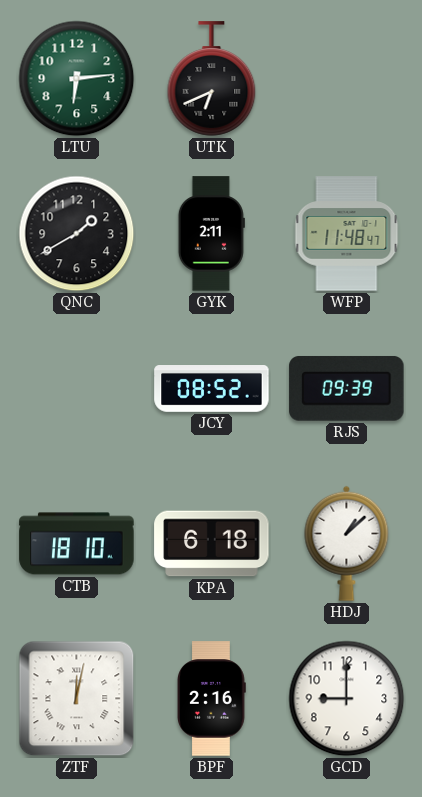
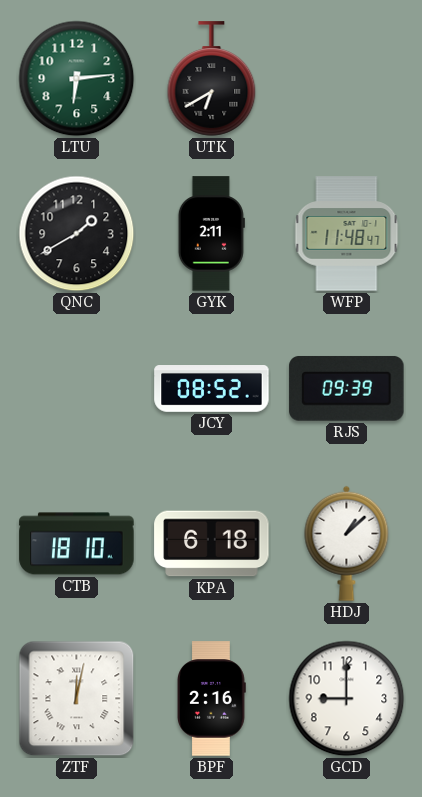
UTK: 6:41 -> 6:40 (212, 79)
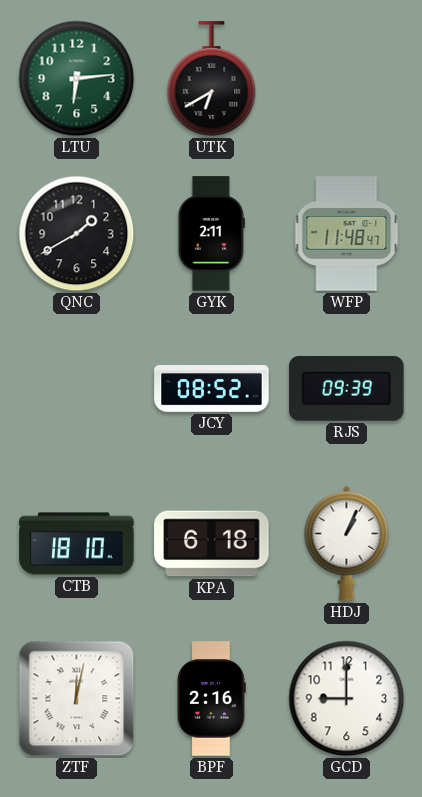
HDJ: 1:08 -> 1:04 (347, 543)
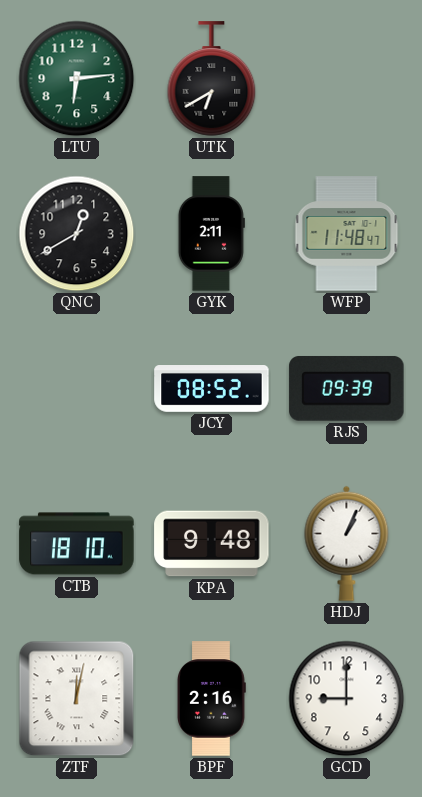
QNC: 1:40 -> 12:40 (77, 234)
KPA: 6:18 -> 9:48 (212, 544)
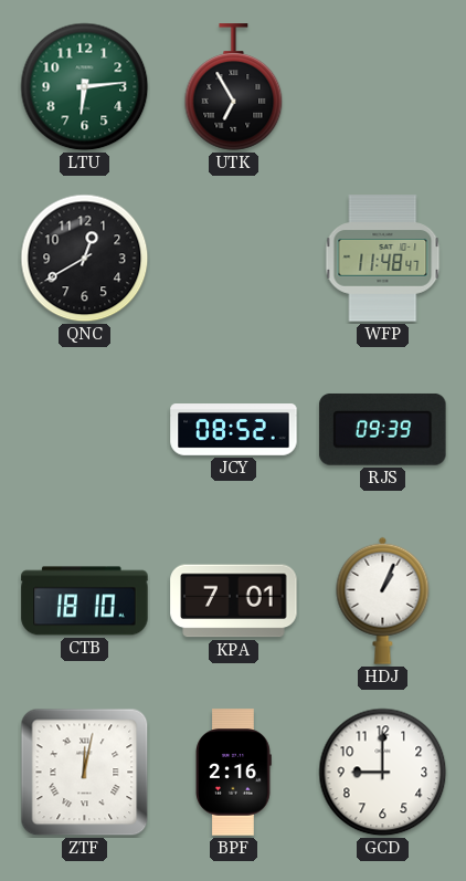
UTK: 6:40 -> 6:55 (234, 87)
GYK: 2:11 -> none (211, 234)
KPA: 9:48 -> 7:01 (234, 601)
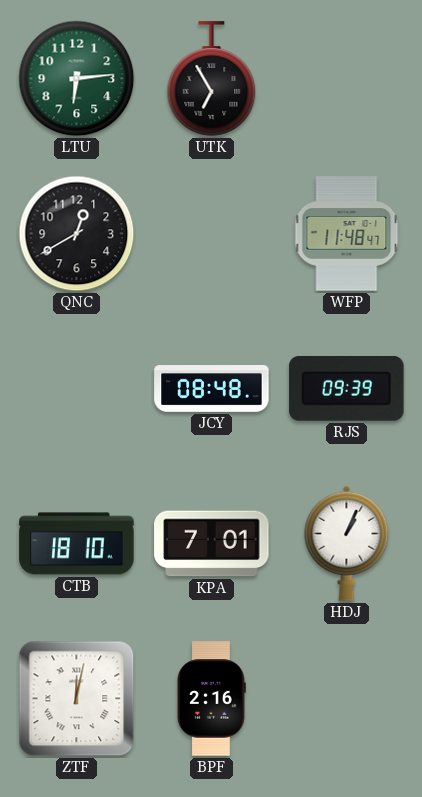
JCY: 08:52 -> 08:48 (212, 389)
GCD: 9:00 -> none (383, 773)
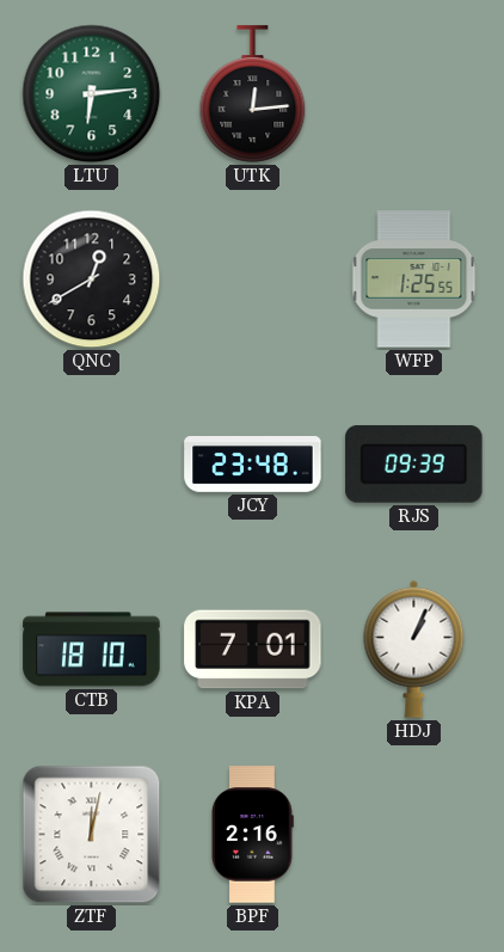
UTK: 6:55 -> 12:14 (253, 94)
WFP: 11:48 -> 1:25 (414, 280)
JCY: 08:48 -> 23:48 (253, 465)
